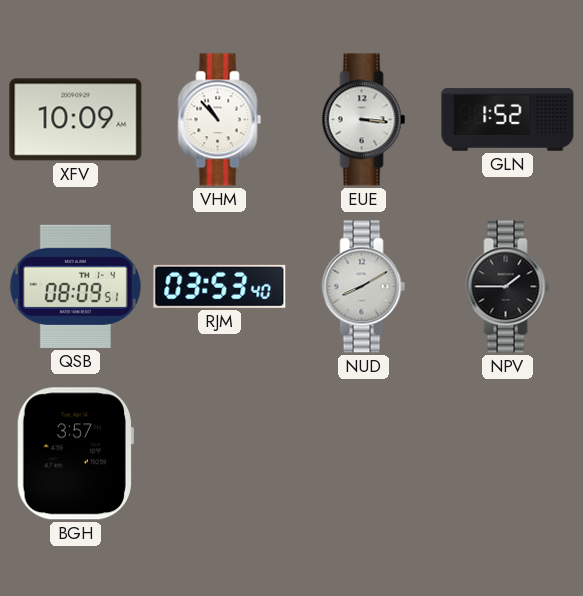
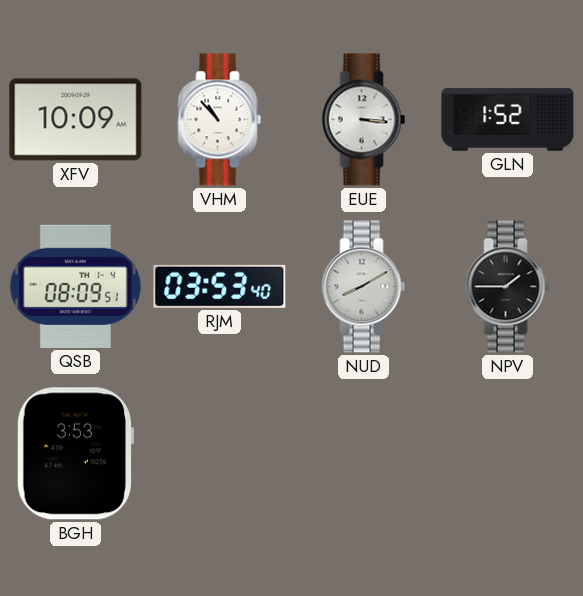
BGH: 3:57 -> 3:53 (74, 454)
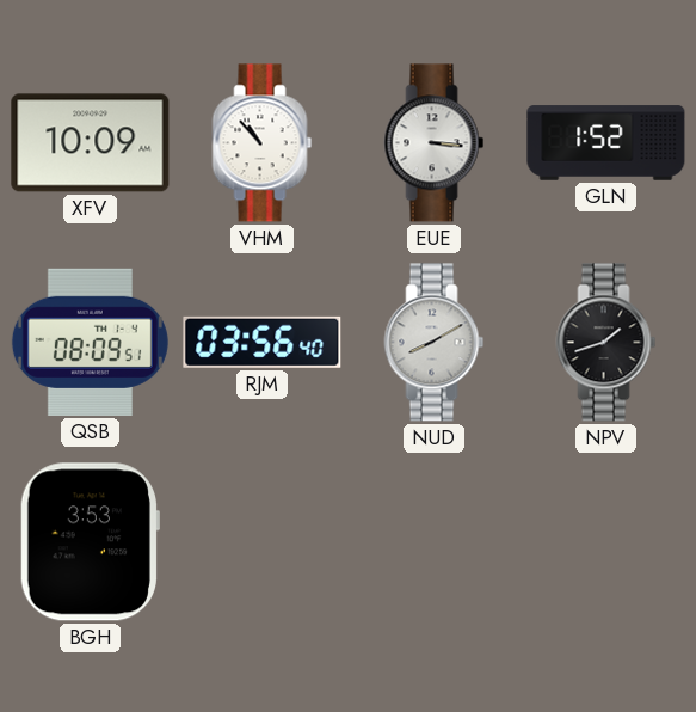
RJM: 03:53 -> 03:56 (263, 342)
NPV: 1:45 -> 1:42 (606, 343)
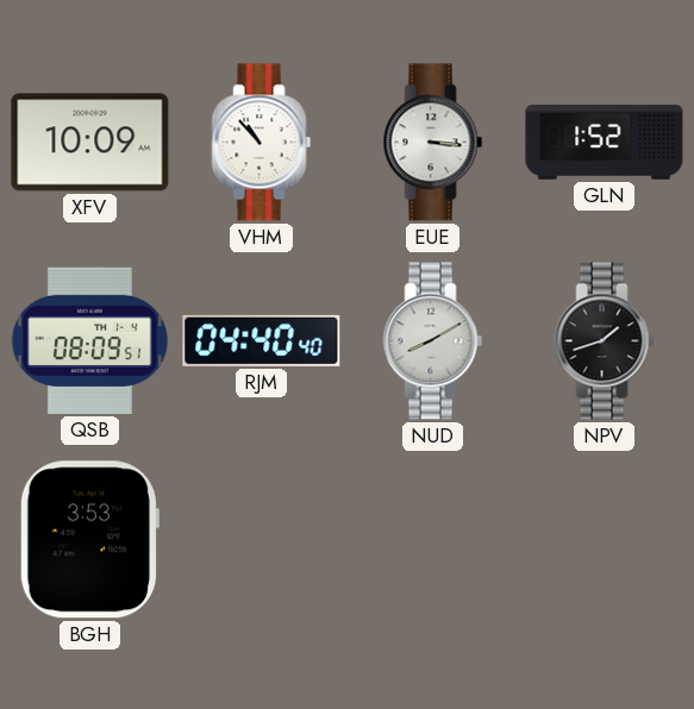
RJM: 03:56 -> 04:40 (262, 340)
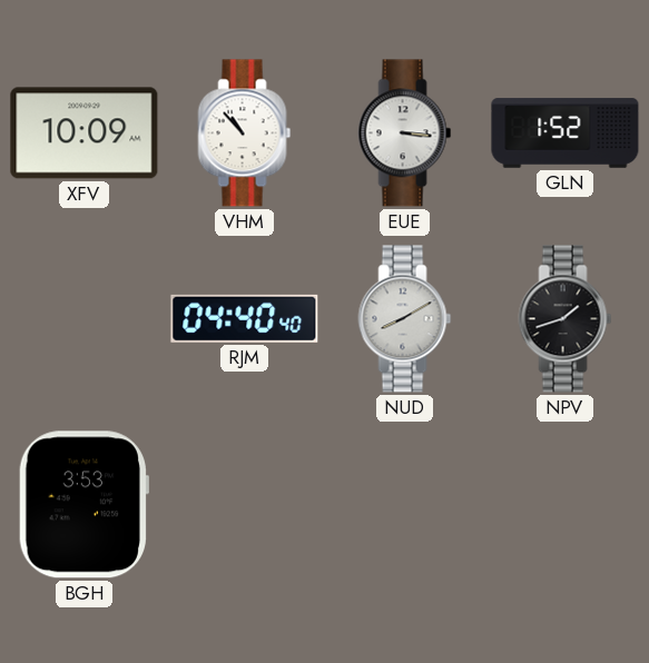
QSB: 08:09 -> none (89, 340)
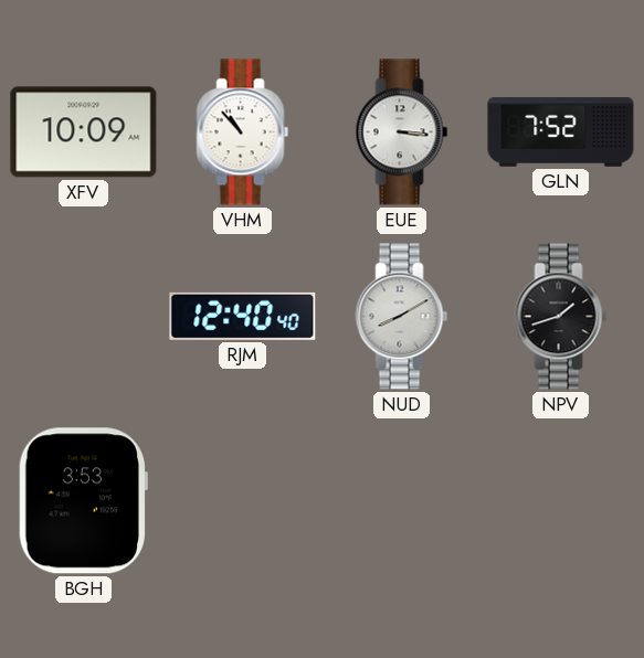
GLN: 1:52 -> 7:52 (561, 132)
RJM: 04:40 -> 12:40 (243, 316)
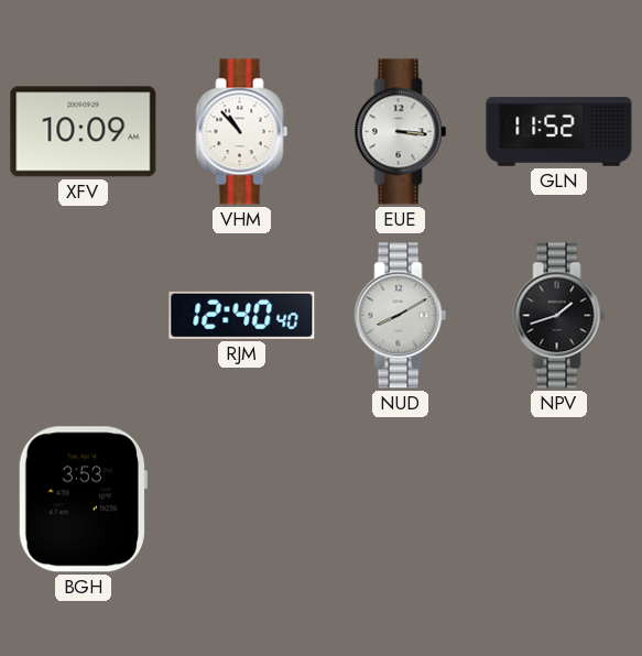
GLN: 7:52 -> 11:52 (559, 132)
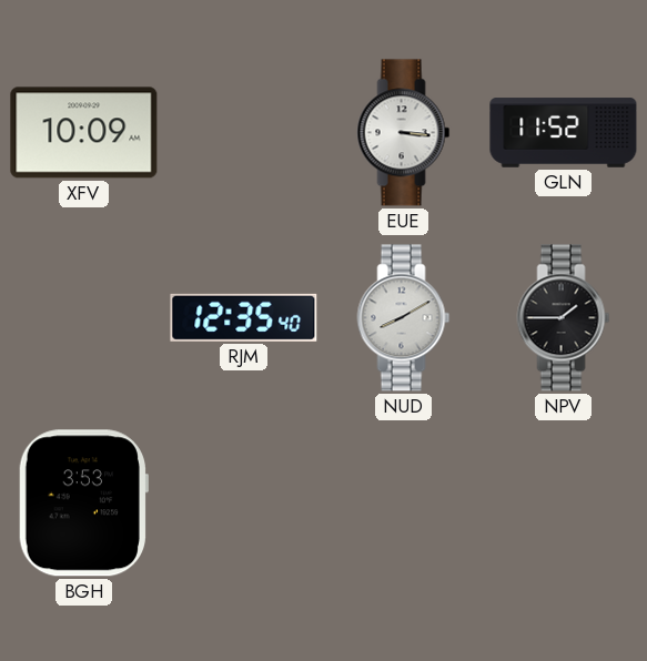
VHM: 10:53 -> none (242, 132)
RJM: 12:40 -> 12:35 (244, 317)
NPV: 1:42 -> 1:45 (564, 318)
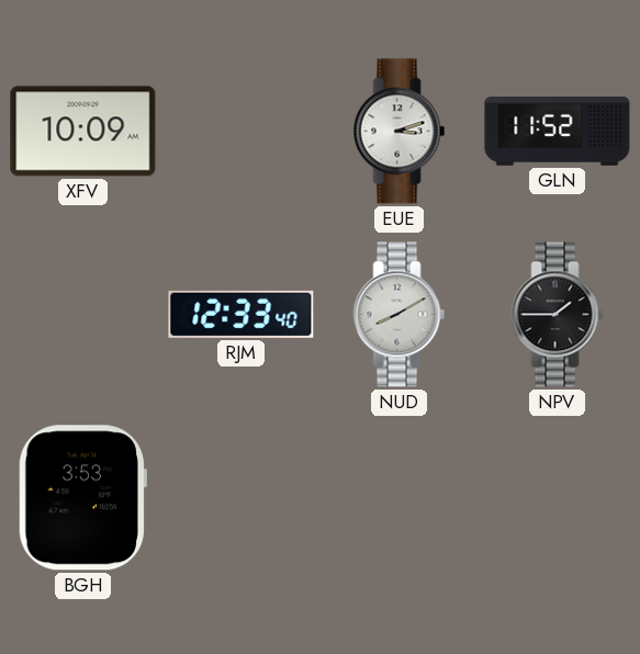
EUE: 3:16 -> 3:12 (400, 132)
RJM: 12:35 -> 12:33 (242, 314)
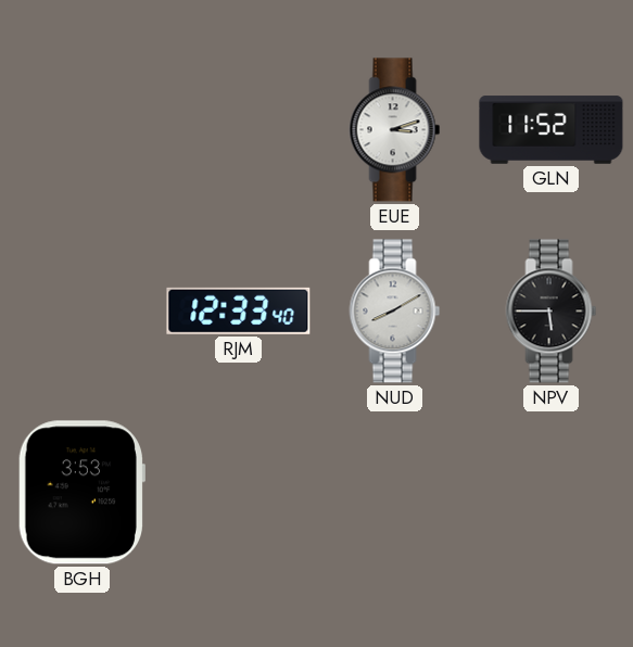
XFV: 10:09 -> none (83, 132)
NPV: 1:45 -> 5:45 (552, 312)
